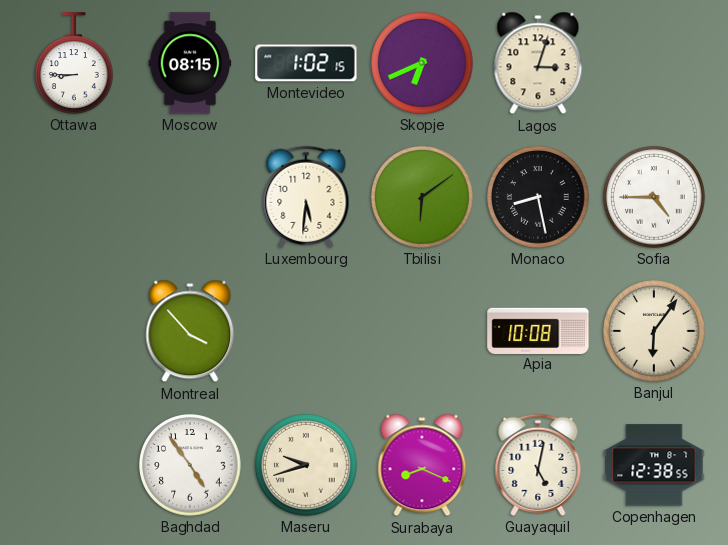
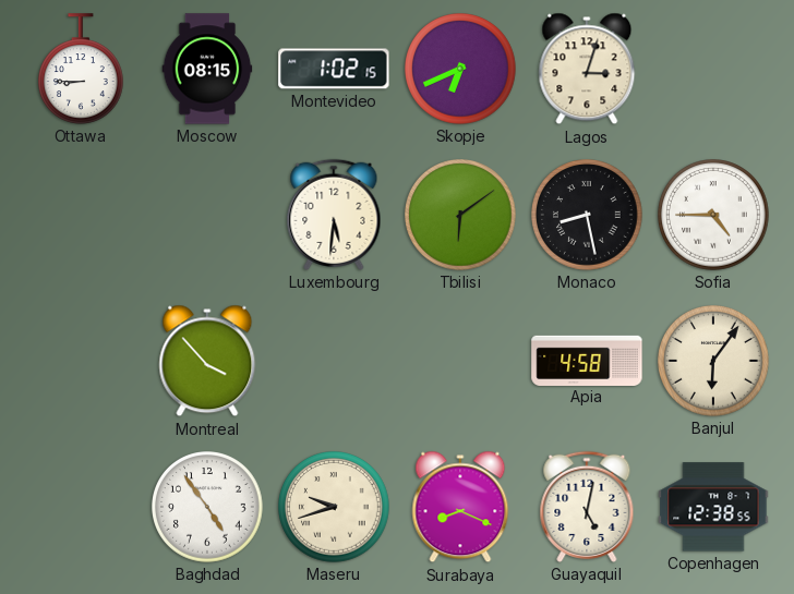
Apia: 10:08 -> 4:58 (587, 360)
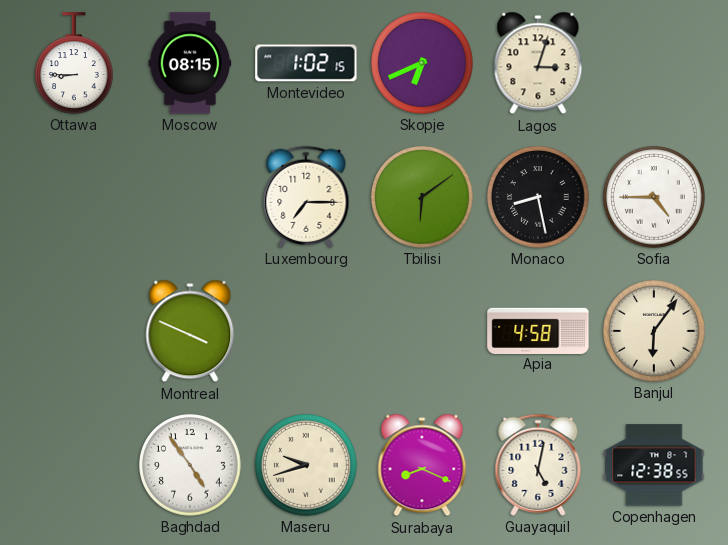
Luxembourg: 5:31 -> 7:15 (306, 197)
Montreal: 3:53 -> 3:49 (190, 331)
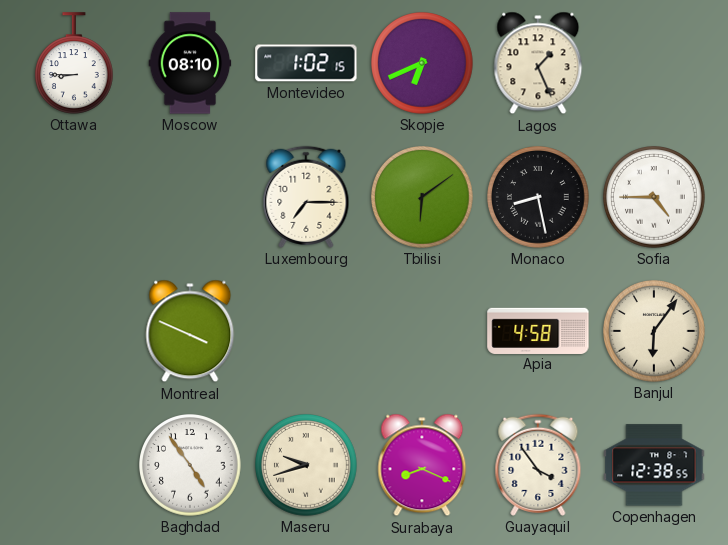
Moscow: 08:15 -> 08:10 (190, 63)
Lagos: 3:03 -> 1:26 (538, 63)
Guayaquil: 5:02 -> 3:54 (538, 465)
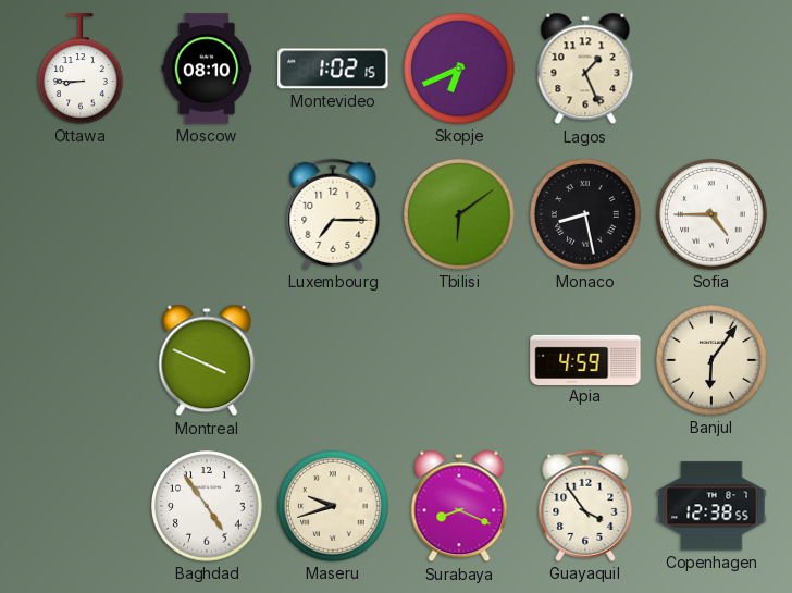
Apia: 4:58 -> 4:59 (585, 359)
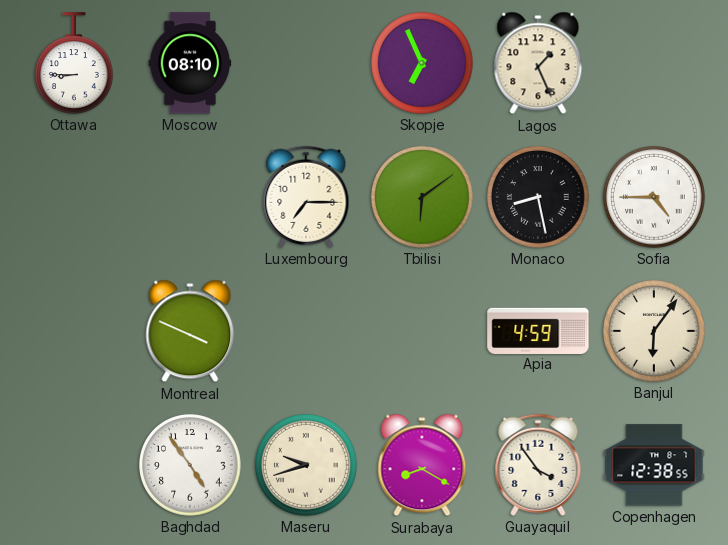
Montevideo: 1:02 -> none (333, 69)
Skopje: 6:41 -> 6:56 (423, 64)
Surabaya: 8:19 -> 8:20 (422, 465)
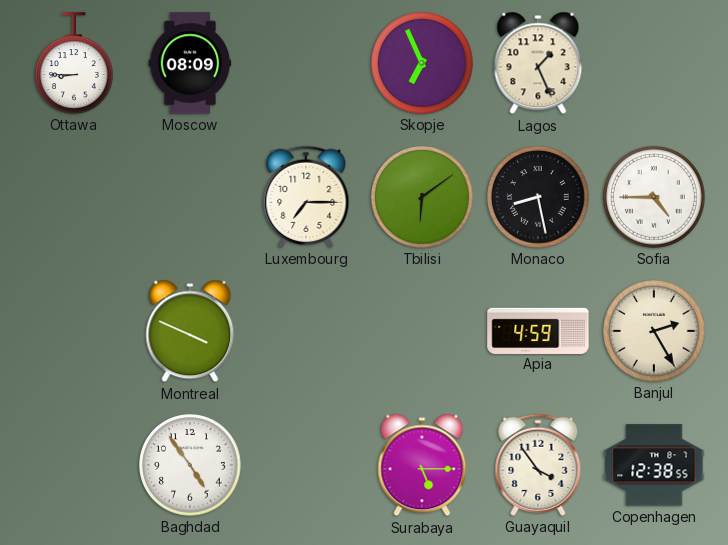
Moscow: 08:10 -> 08:09 (190, 63)
Banjul: 6:06 -> 2:25 (655, 332)
Maseru: 9:42 -> none (307, 466)
Surabaya: 8:20 -> 5:15 (422, 465)
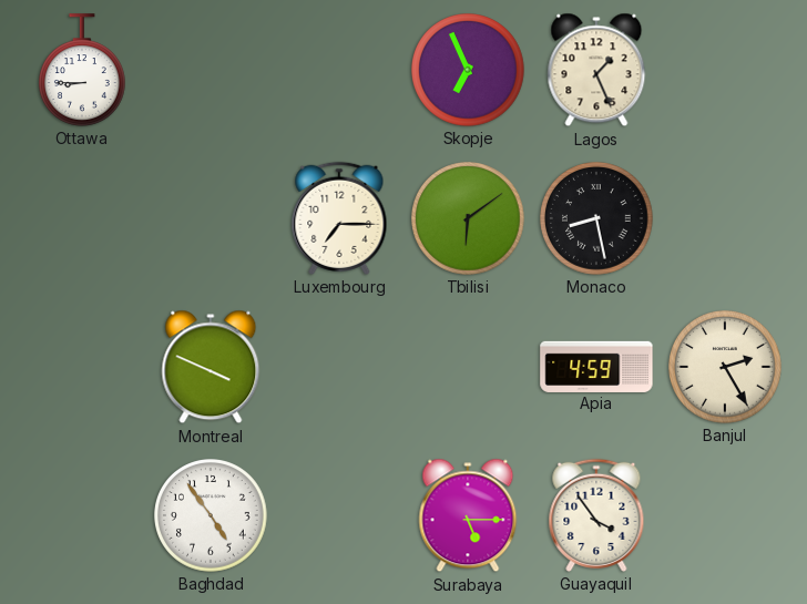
Moscow: 08:09 -> none (190, 63)
Sofia: 4:45 -> none (655, 198)
Copenhagen: 12:38 -> none (654, 465)
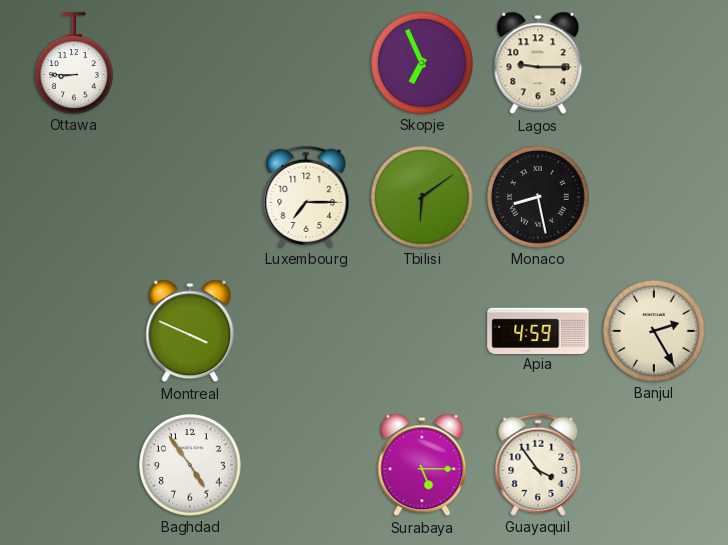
Lagos: 1:26 -> 9:15 (538, 63)
